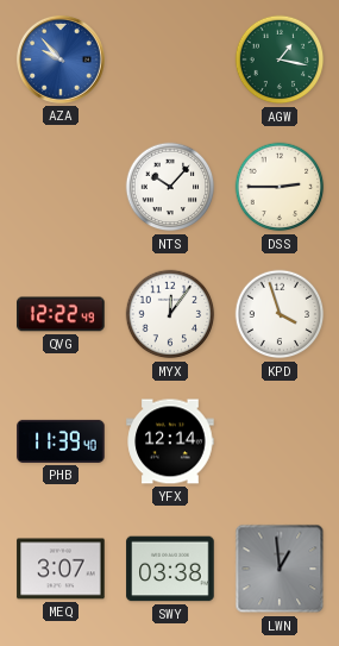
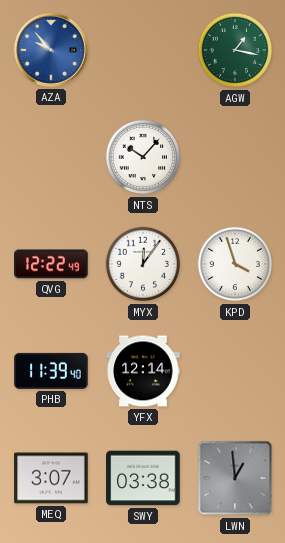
DSS: 2:45 -> none (280, 187)
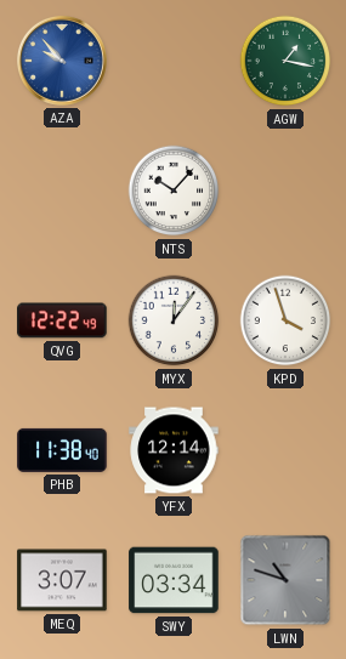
PHB: 11:39 -> 11:38 (62, 450)
SWY: 03:38 -> 03:34 (174, 580)
LWN: 12:59 -> 10:48 (285, 580)
